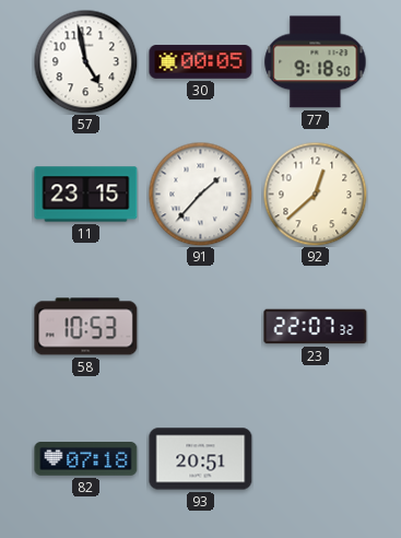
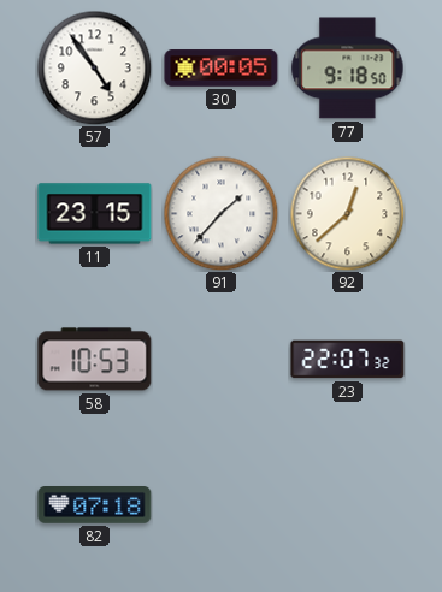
57: 4:58 -> 4:54 (94, 67)
93: 20:51 -> none (201, 459)
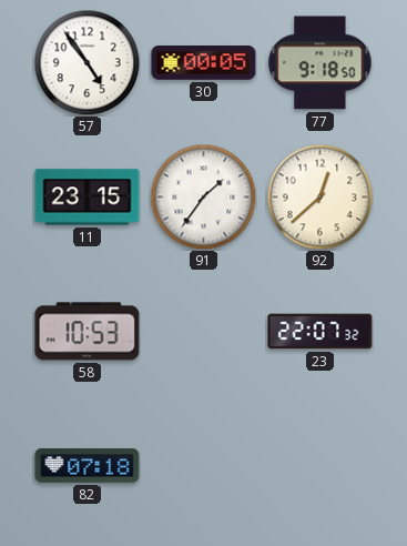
91: 1:37 -> 1:36 (203, 196)
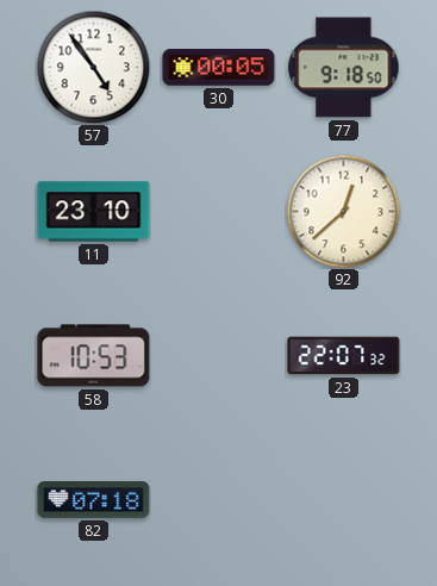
11: 23:15 -> 23:10 (94, 212)
91: 1:36 -> none (203, 196)
